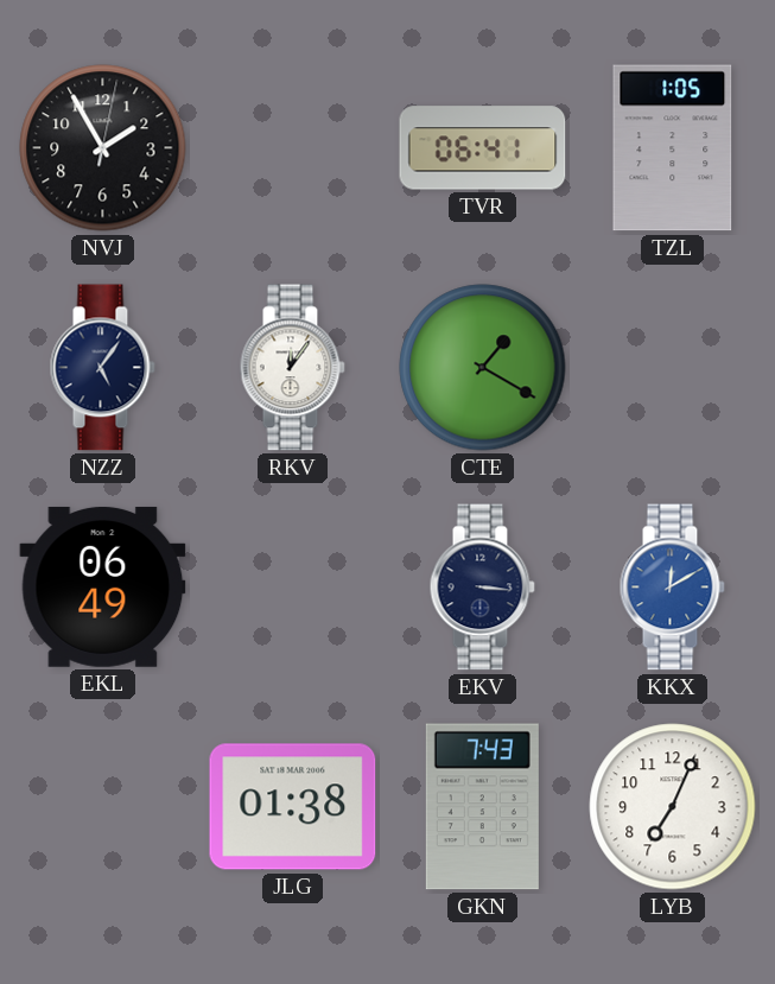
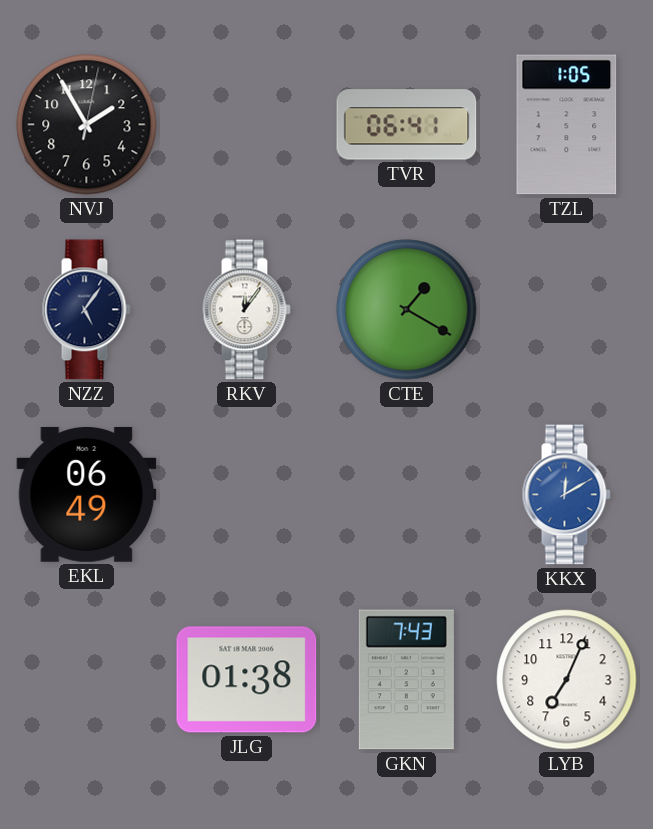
EKV: 3:16 -> none (482, 588)
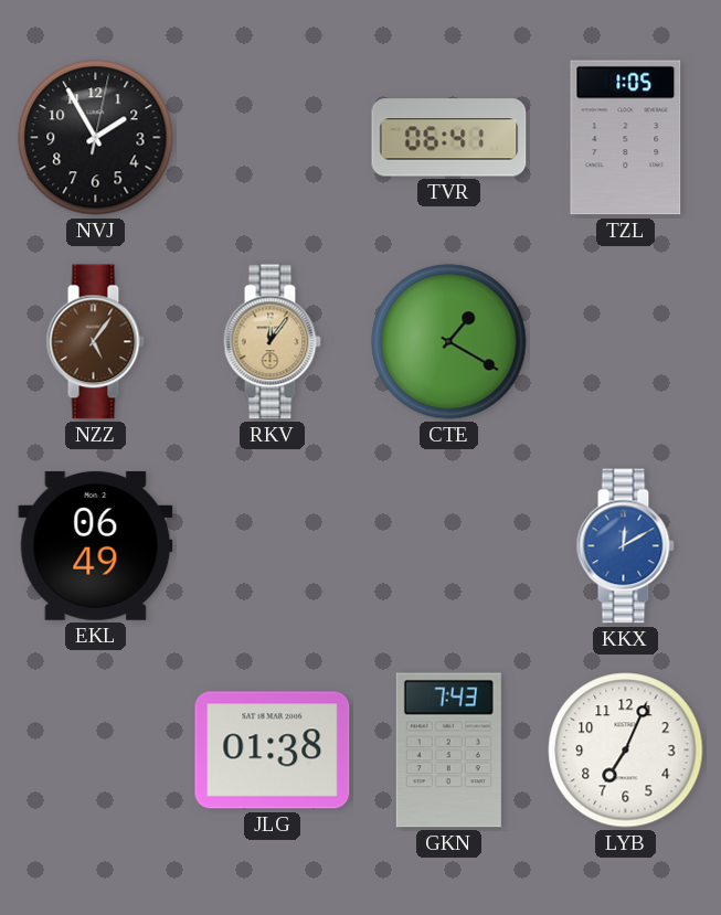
NZZ dial: navy -> brown (95, 342)
RKV dial: white -> champagne (272, 342)
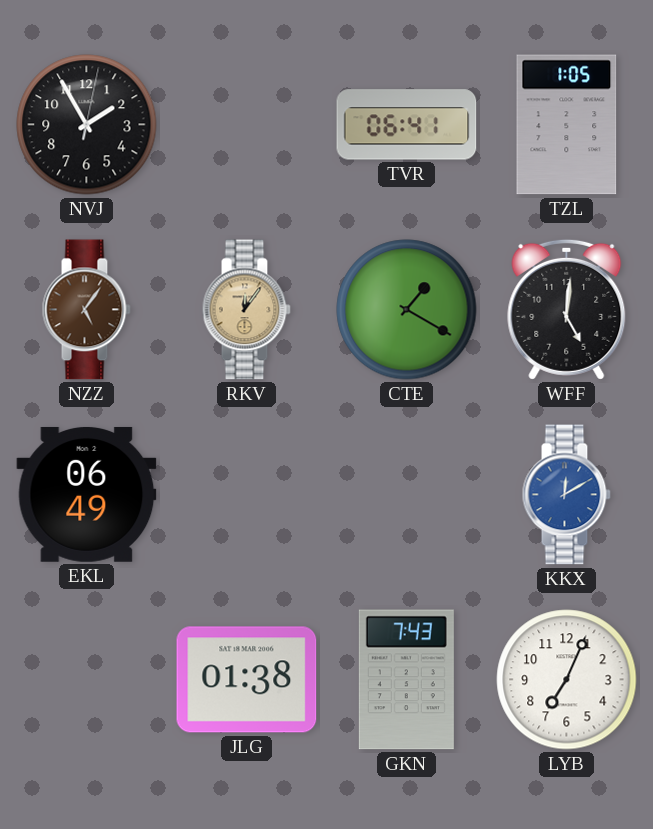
WFF: none -> 5:01 (567, 309)
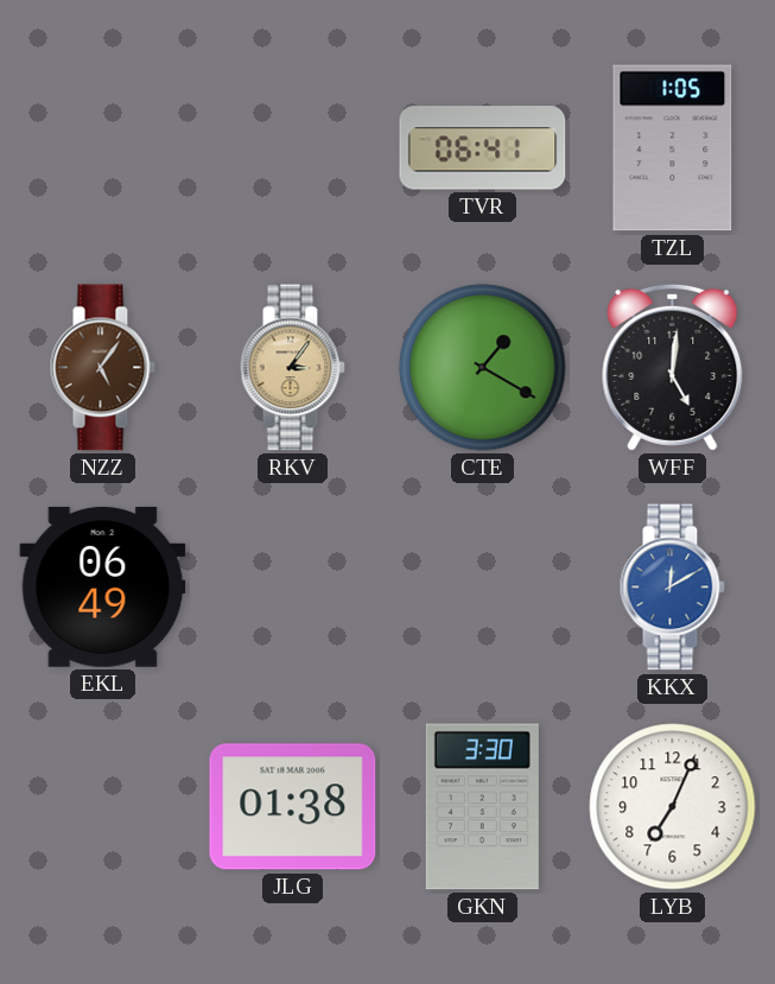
NVJ: 1:55 -> none (87, 125)
RKV: 12:06 -> 3:06 (292, 368)
GKN: 7:43 -> 3:30 (482, 807)
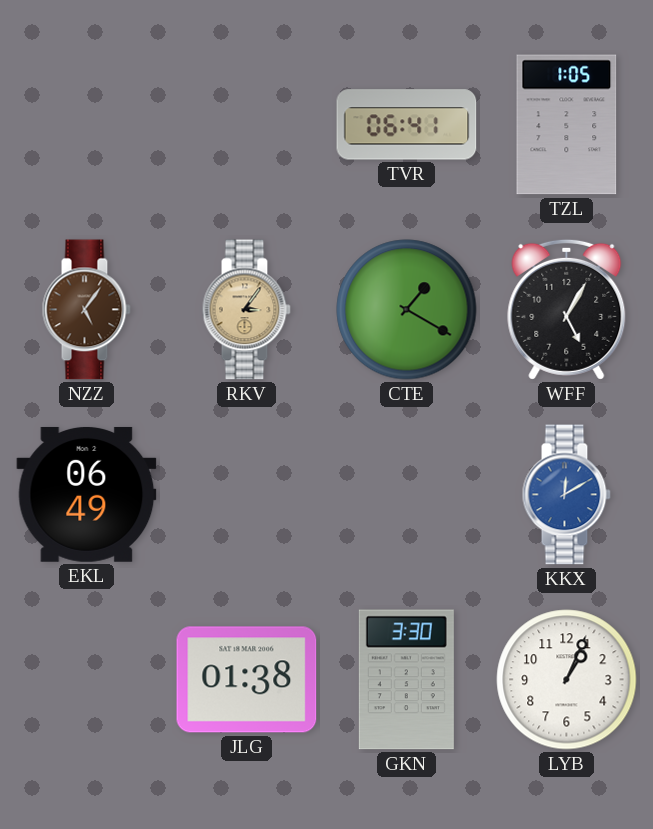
WFF: 5:01 -> 5:05 (567, 309)
LYB: 7:04 -> 1:04 (567, 680)
